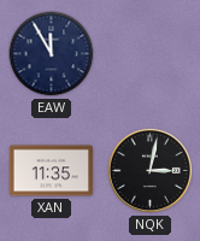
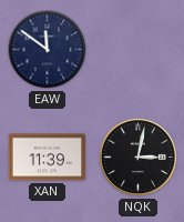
EAW: 11:55 -> 11:51 (48, 50)
XAN: 11:35 -> 11:39 (48, 158)
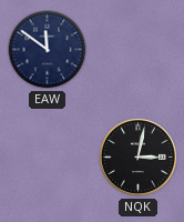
XAN: 11:39 -> none (48, 158)
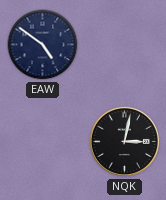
EAW: 11:51 -> 4:51 (43, 45)
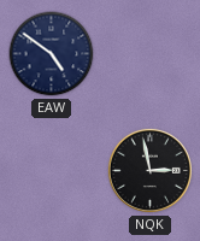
NQK: 3:02 -> 2:58 (149, 170)
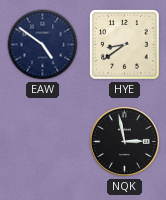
HYE: none -> 8:39 (125, 45)
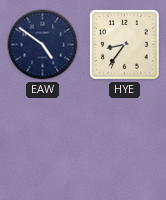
HYE: 8:39 -> 8:36 (125, 45)
NQK: 2:58 -> none (124, 141)
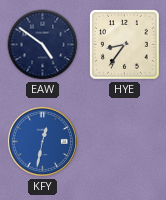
KFY: none -> 12:32 (42, 141)
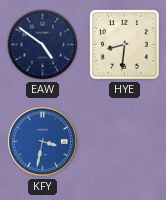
HYE: 8:36 -> 8:31 (125, 45)
KFY: 12:32 -> 3:32 (42, 141)
